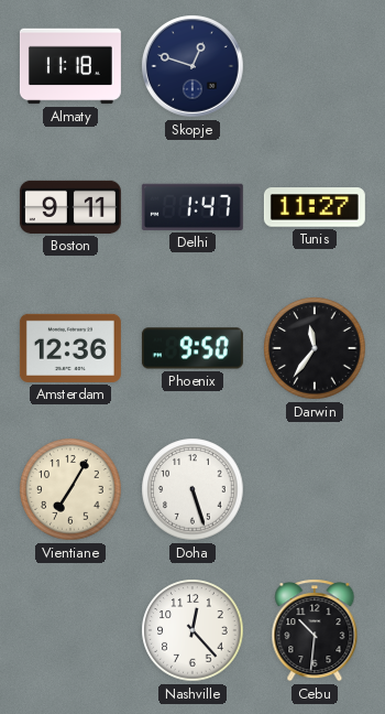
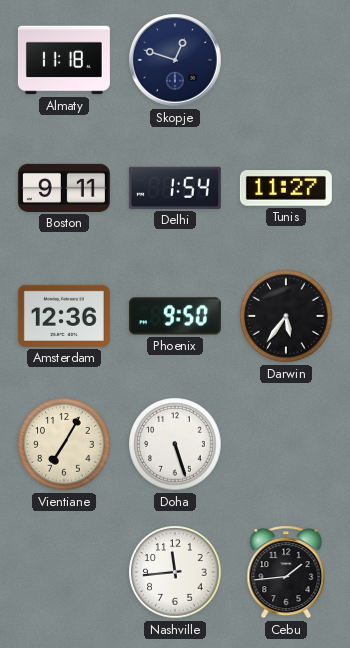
Delhi: 1:47 -> 1:54 (175, 188)
Darwin: 11:36 -> 5:36 (286, 316)
Nashville: 12:23 -> 11:44 (175, 572)
Cebu: 10:31 -> 1:44 (286, 572)
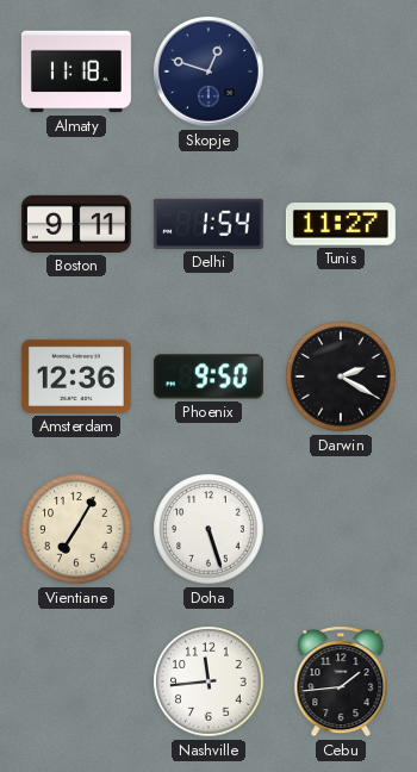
Darwin: 5:36 -> 2:20 (341, 376)
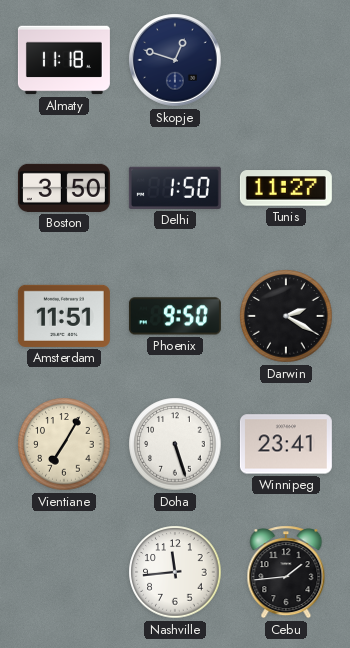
Boston: 9:11 -> 3:50 (64, 188)
Delhi: 1:54 -> 1:50 (175, 188)
Amsterdam: 12:36 -> 11:51 (64, 316)
Winnipeg: none -> 23:41 (286, 444)
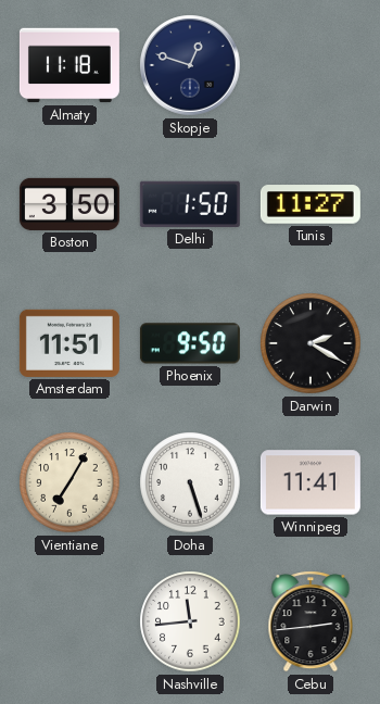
Winnipeg: 23:41 -> 11:41 (311, 482)
Cebu: 1:44 -> 2:44 (311, 621)
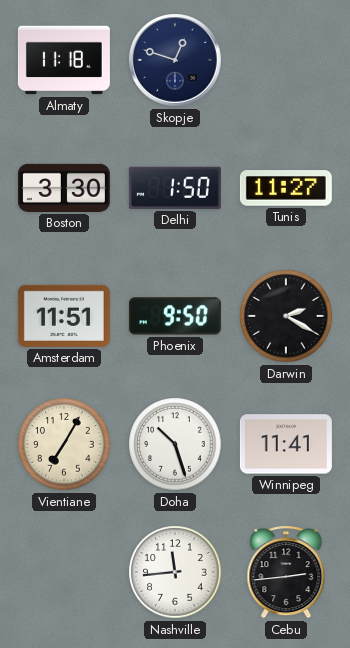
Boston: 3:50 -> 3:30 (64, 188)
Doha: 5:27 -> 10:27 (175, 444)
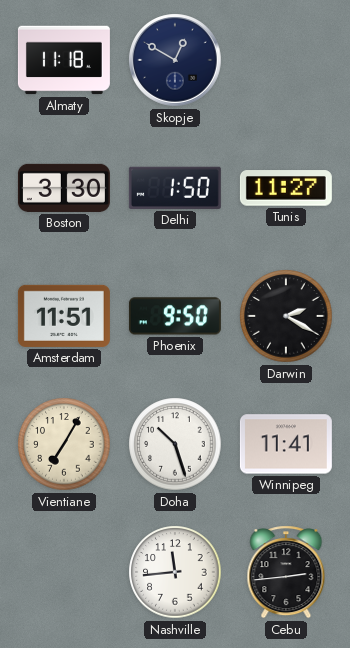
Skopje: 12:48 -> 12:50 (175, 60)
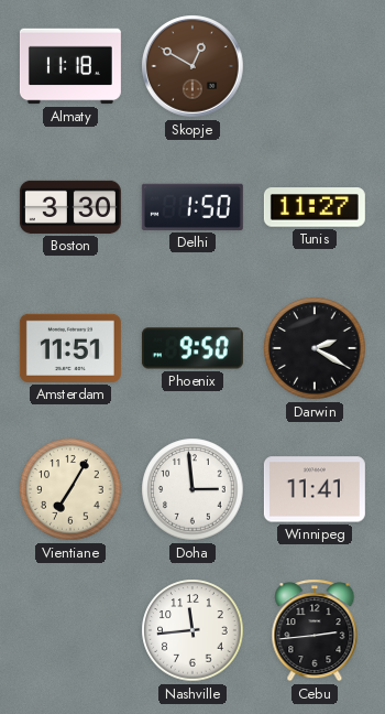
Skopje dial: navy -> brown (193, 66)
Doha: 10:27 -> 2:59 (193, 489)
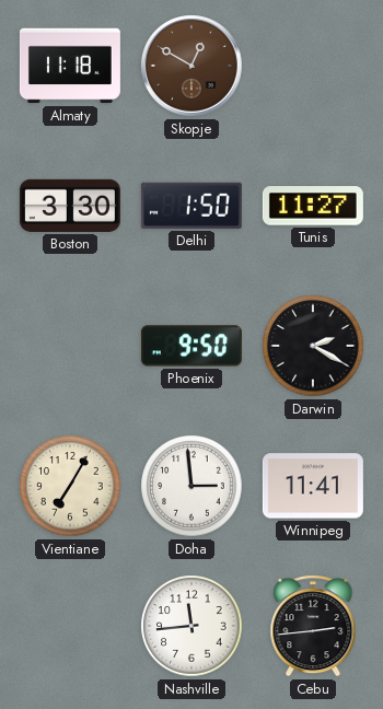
Amsterdam: 11:51 -> none (70, 348)
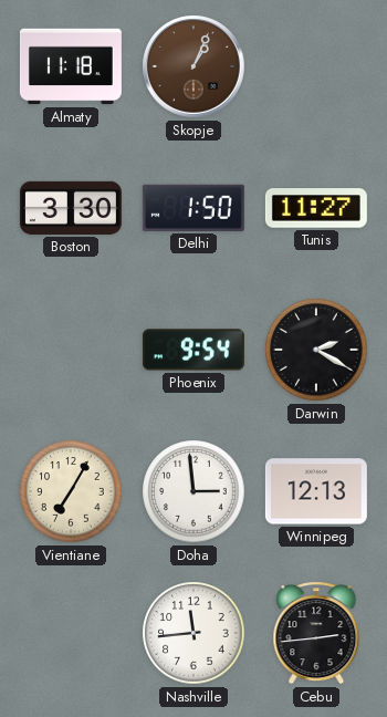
Skopje: 12:50 -> 1:04 (193, 66)
Phoenix: 9:50 -> 9:54 (193, 350)
Winnipeg: 11:41 -> 12:13 (316, 491)
